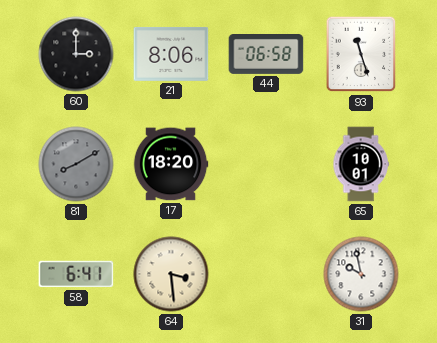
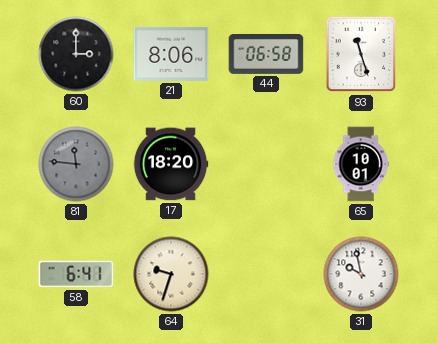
81: 8:10 -> 11:46 (76, 164)
64: 3:29 -> 9:33 (171, 274)
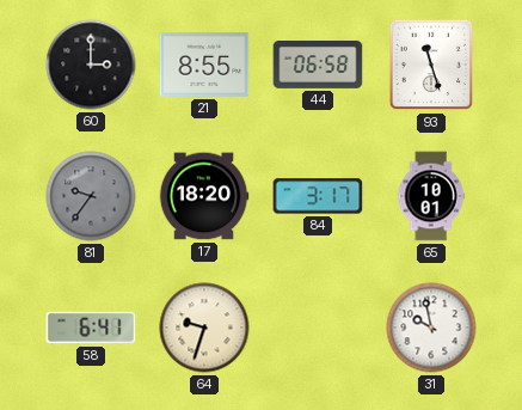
21: 8:06 -> 8:55 (204, 65)
81: 11:46 -> 9:36 (91, 196)
84: none -> 3:17 (318, 196)
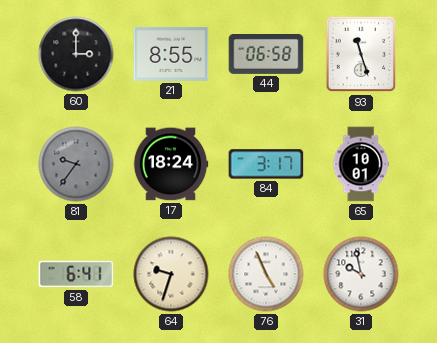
17: 18:20 -> 18:24 (171, 164)
76: none -> 4:56 (266, 274)
